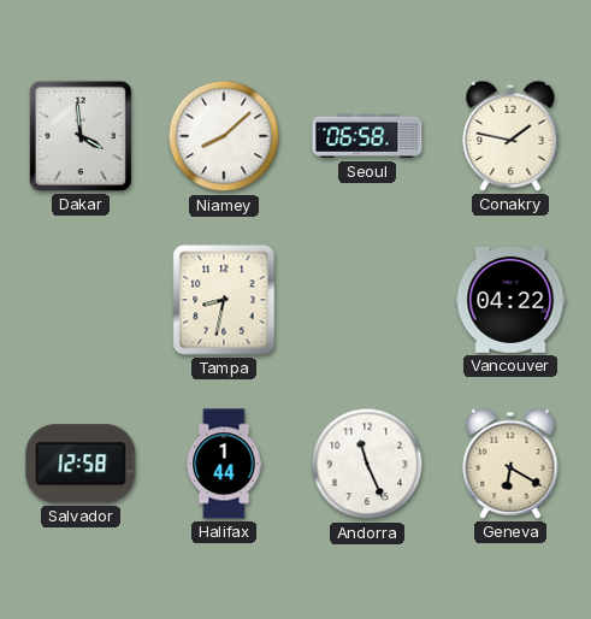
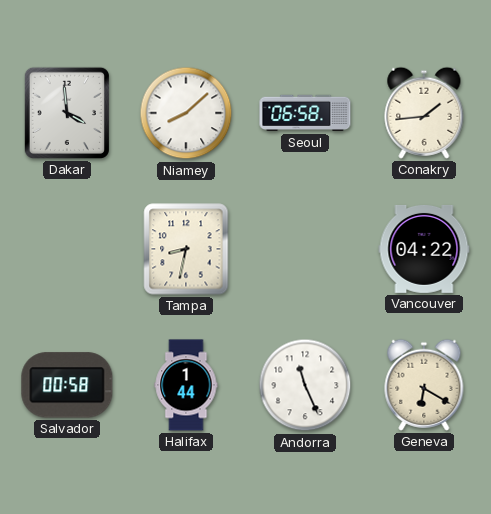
Conakry: 1:47 -> 1:44 (424, 113)
Salvador: 12:58 -> 00:58 (67, 385)
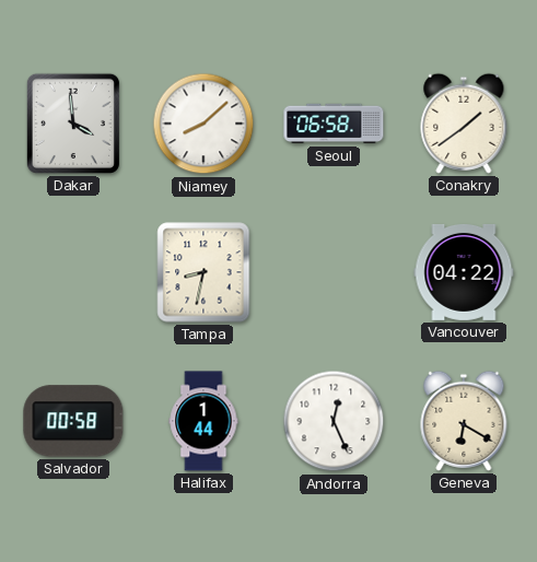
Conakry: 1:44 -> 1:39 (464, 124)
Andorra: 11:26 -> 12:26 (334, 421)
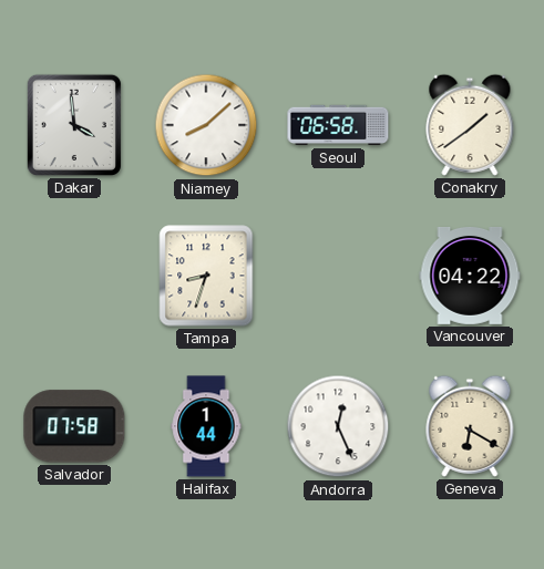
Tampa: 8:32 -> 8:33 (206, 276)
Salvador: 00:58 -> 07:58 (74, 426)
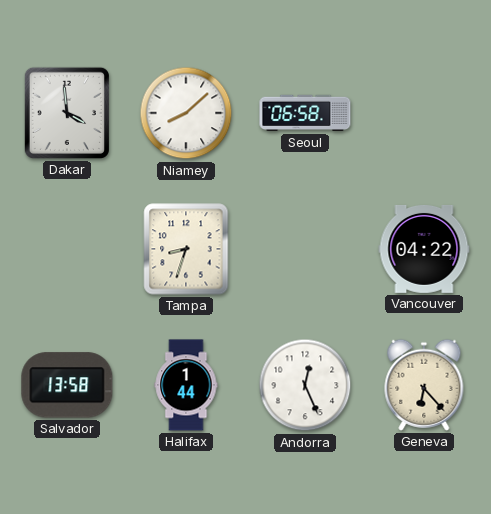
Conakry: 1:39 -> none (470, 125)
Salvador: 07:58 -> 13:58 (67, 385)
Geneva: 6:20 -> 6:23 (424, 385)
